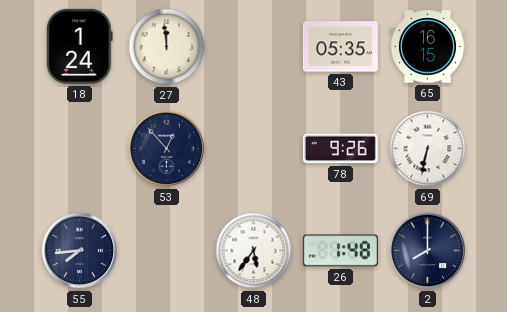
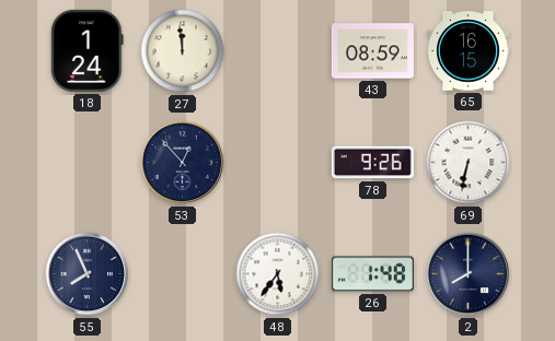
43: 05:35 -> 08:59 (372, 51)
55: 7:44 -> 7:56 (88, 274)
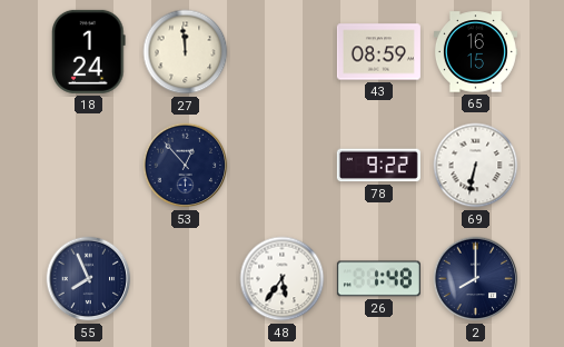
78: 9:26 -> 9:22 (378, 166)
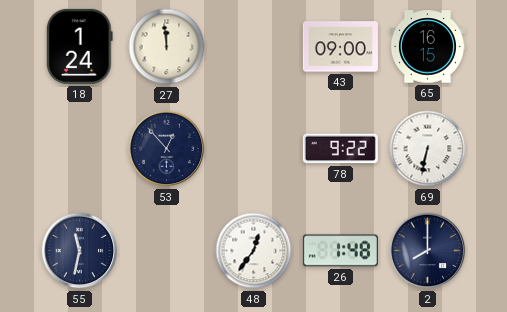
43: 08:59 -> 09:00 (340, 47)
55: 7:56 -> 11:32 (80, 251)
48: 5:36 -> 12:36 (254, 251)
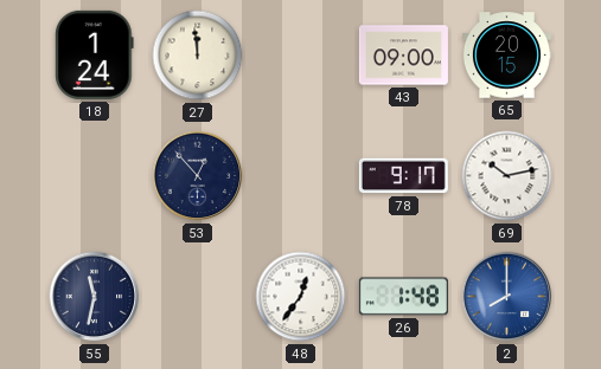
65: 16:15 -> 20:15 (506, 56)
78: 9:22 -> 9:17 (403, 176)
69: 6:32 -> 10:13 (507, 176)
2 dial: navy -> blue (507, 297)
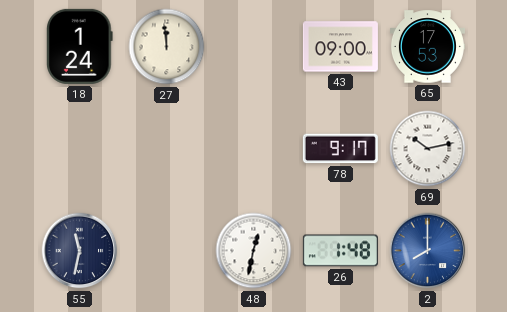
65: 20:15 -> 17:53 (427, 47)
53: 12:53 -> none (198, 176)
48: 12:36 -> 12:32 (254, 251)
